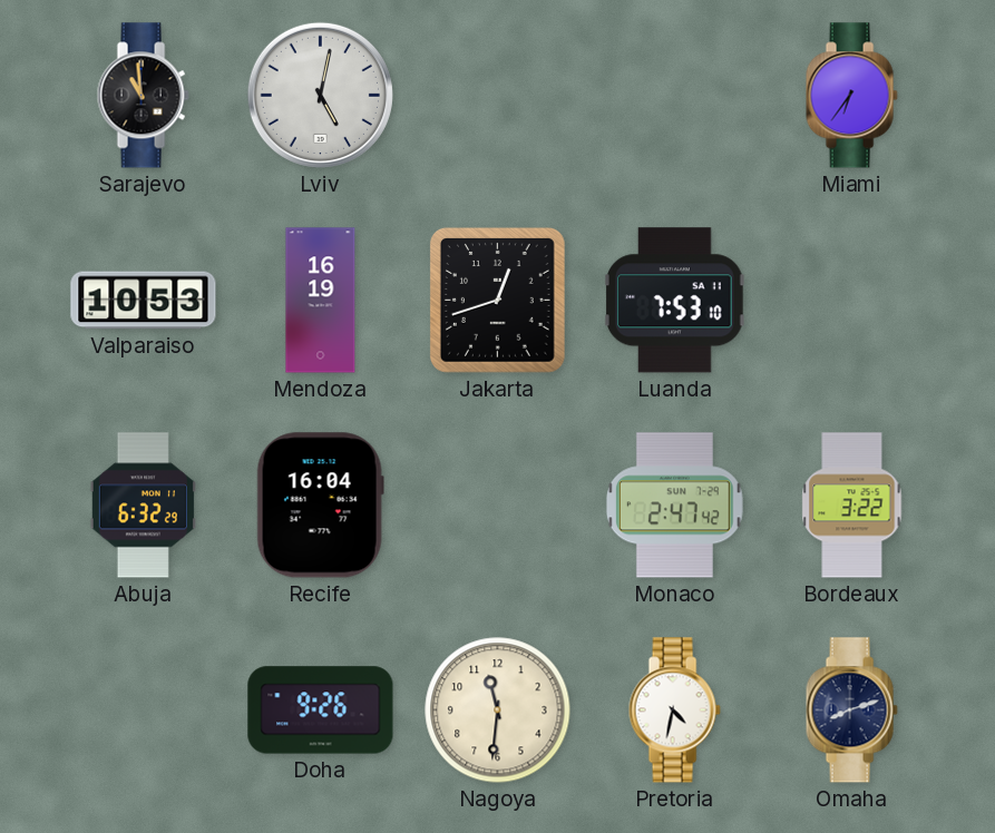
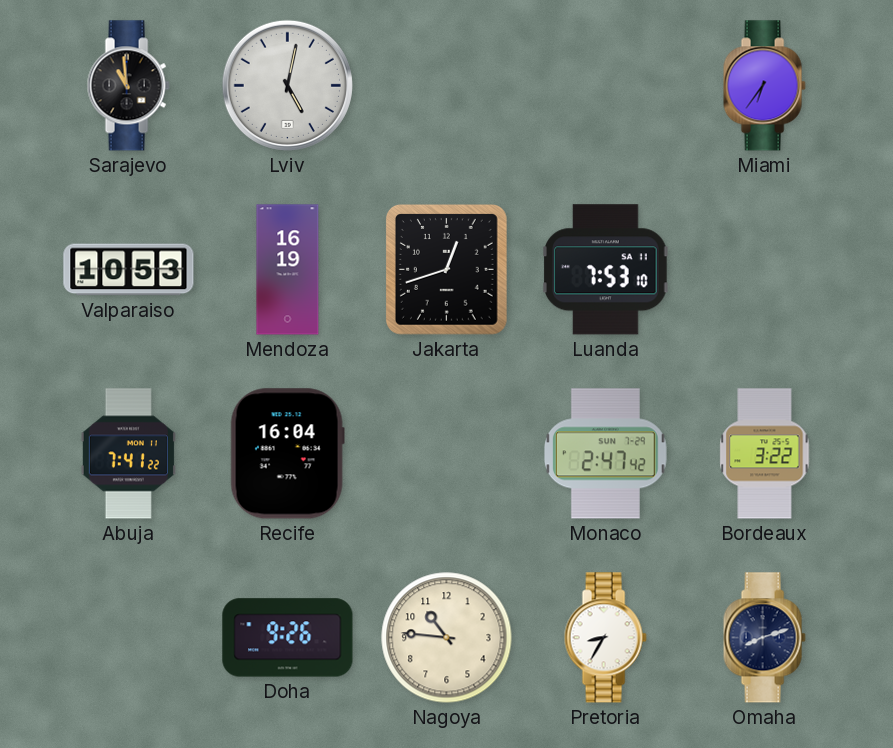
Abuja: 6:32 -> 7:41 (128, 454)
Nagoya: 11:31 -> 10:46 (447, 638)
Pretoria: 4:32 -> 8:35 (605, 638)
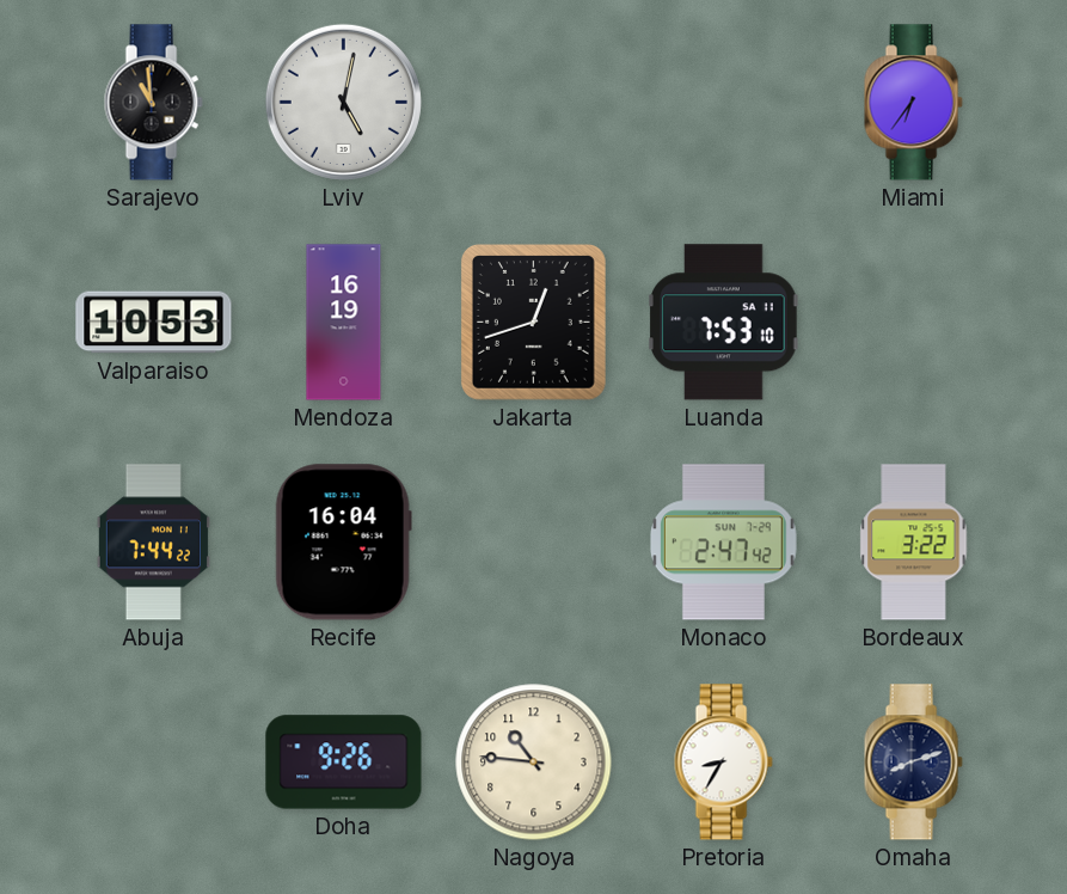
Abuja: 7:41 -> 7:44 (153, 543)
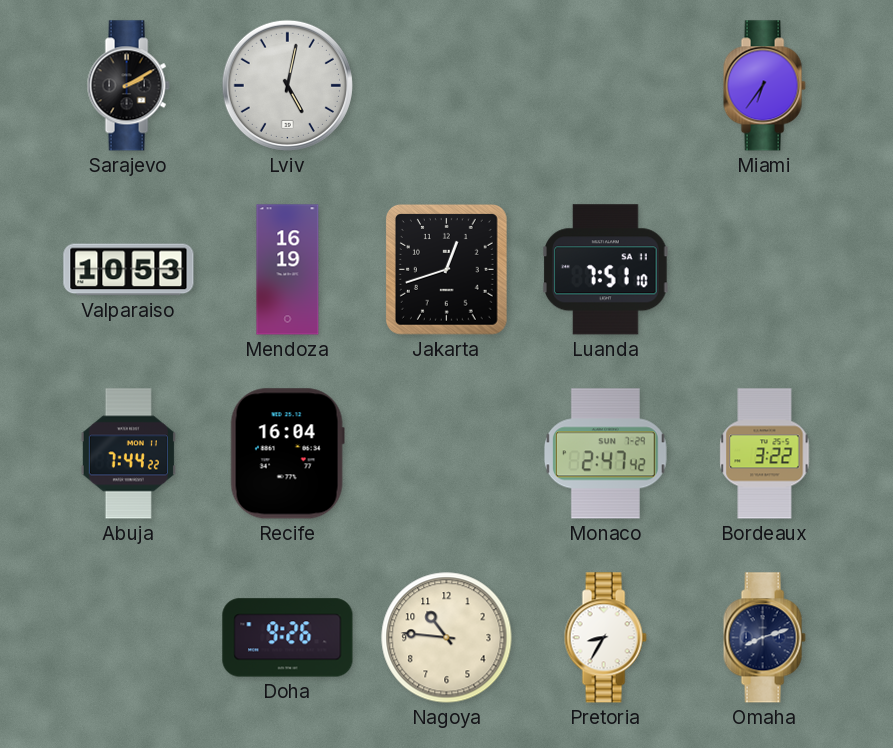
Sarajevo: 10:59 -> 2:10 (128, 86)
Luanda: 7:53 -> 7:51 (606, 270)
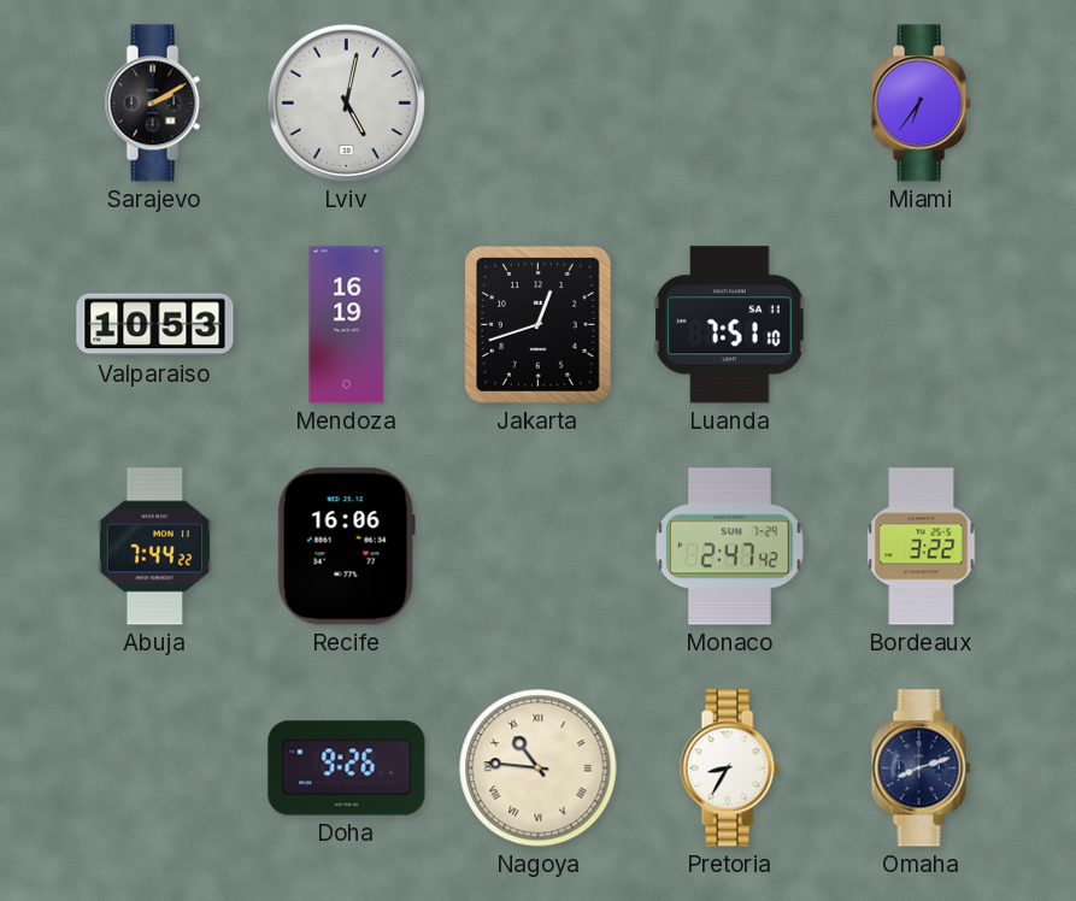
Recife: 16:04 -> 16:06 (346, 547)
Nagoya numerals: Arabic -> Roman (539, 768)
